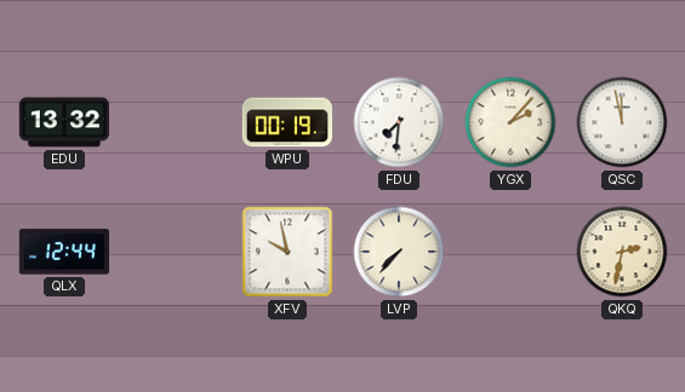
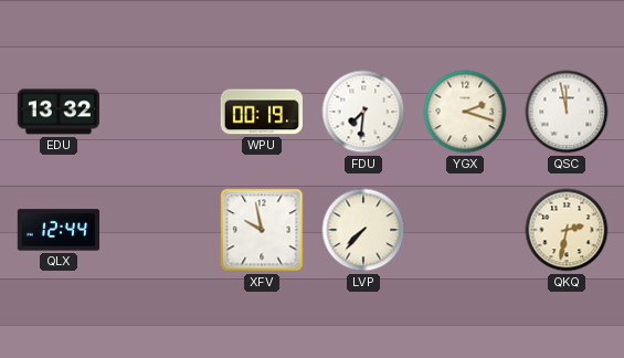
YGX: 2:07 -> 2:18 (465, 112)
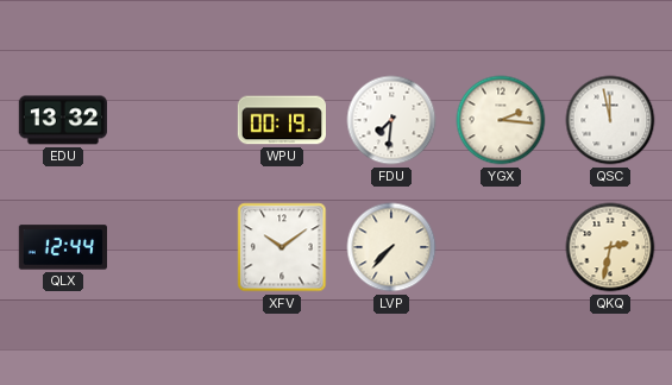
YGX: 2:18 -> 2:16 (501, 120)
XFV: 9:58 -> 10:09 (282, 247)
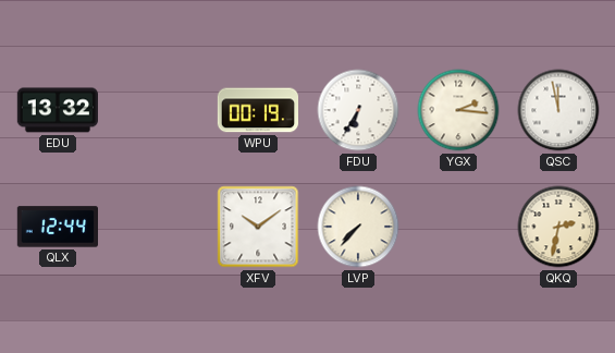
FDU: 7:31 -> 6:35 (358, 110)
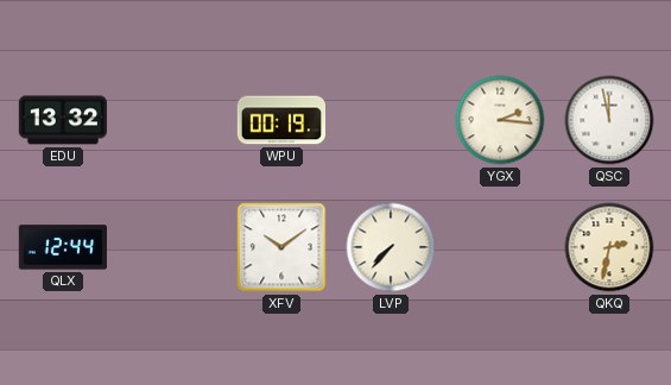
FDU: 6:35 -> none (358, 110)
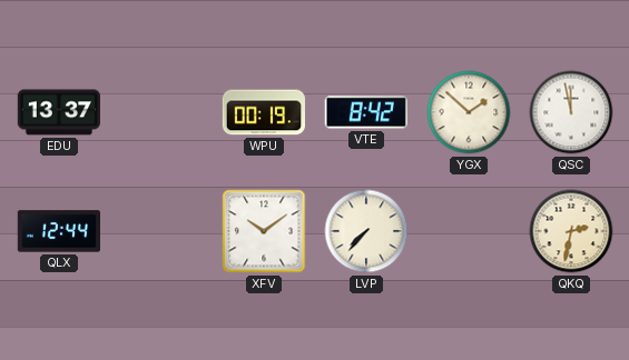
EDU: 13:32 -> 13:37 (59, 112)
VTE: none -> 8:42 (366, 112)
YGX: 2:16 -> 1:52 (469, 112)
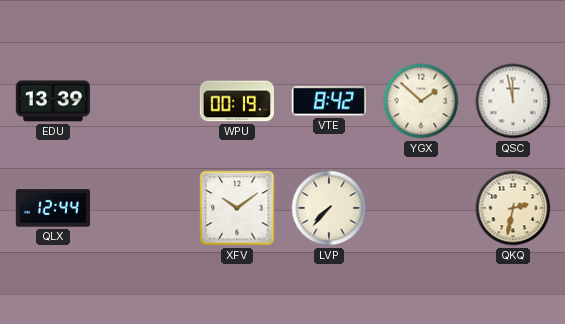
EDU: 13:37 -> 13:39 (53, 101)
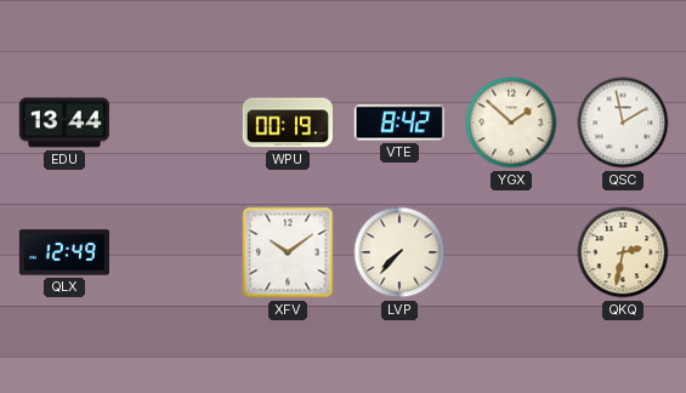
EDU: 13:39 -> 13:44 (64, 123)
QSC: 11:58 -> 1:58 (623, 123)
QLX: 12:44 -> 12:49 (63, 252)
